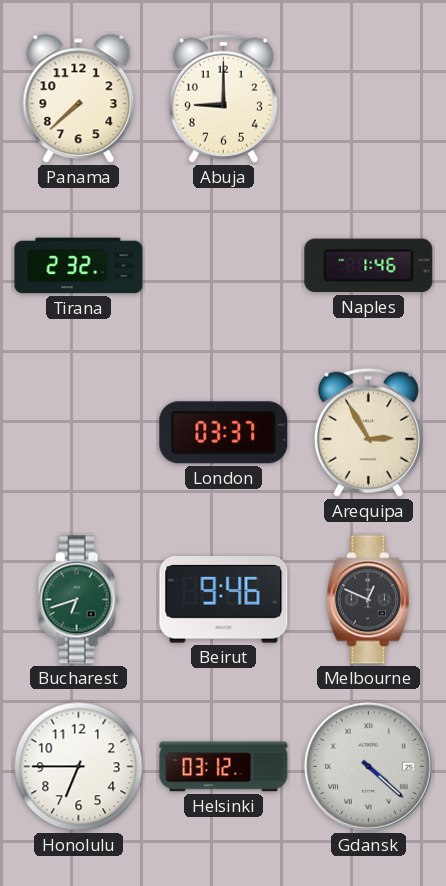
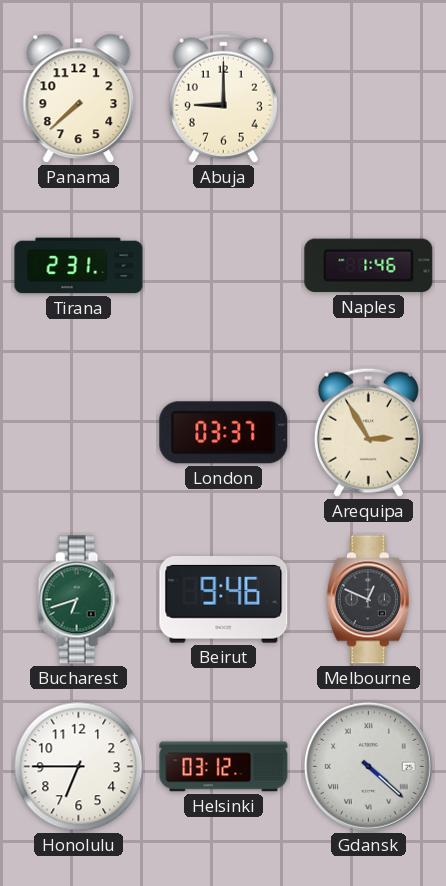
Tirana: 2:32 -> 2:31 (79, 266)
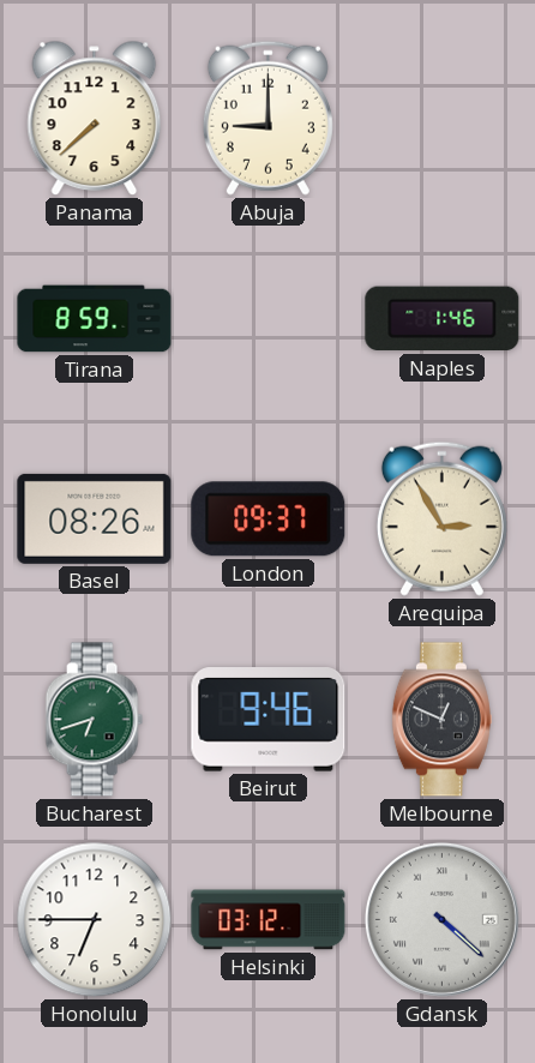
Tirana: 2:31 -> 8:59 (95, 319)
Basel: none -> 08:26 (95, 518)
London: 03:37 -> 09:37 (269, 520)
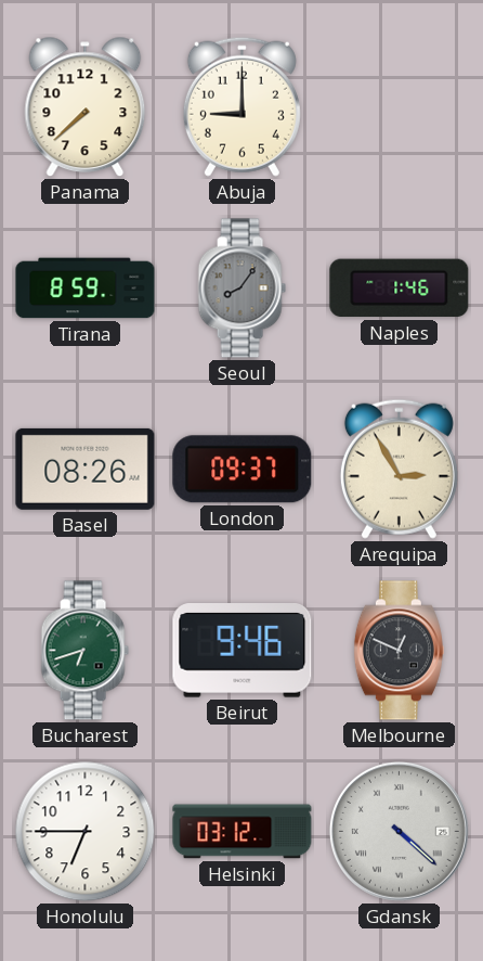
Seoul: none -> 8:06 (241, 289)
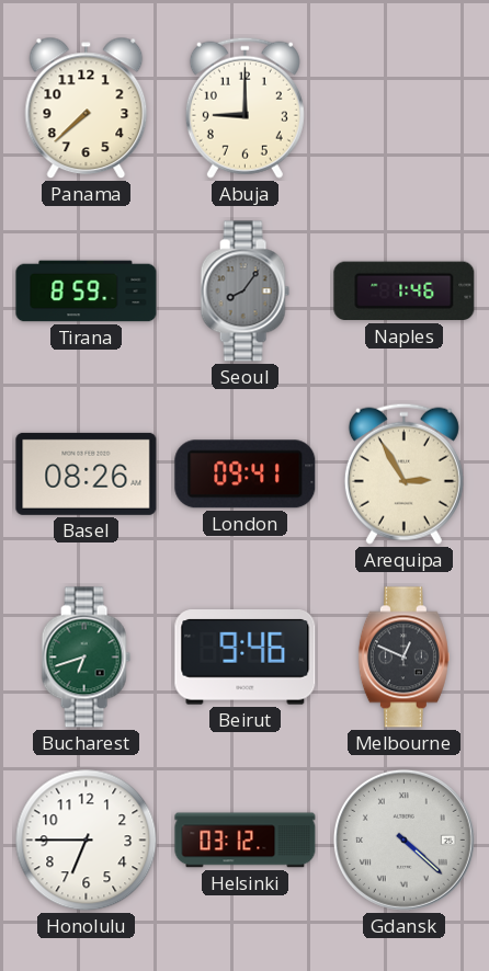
London: 09:37 -> 09:41 (246, 475)
